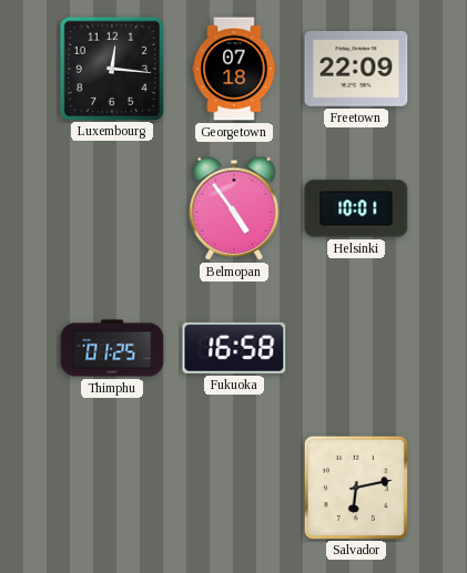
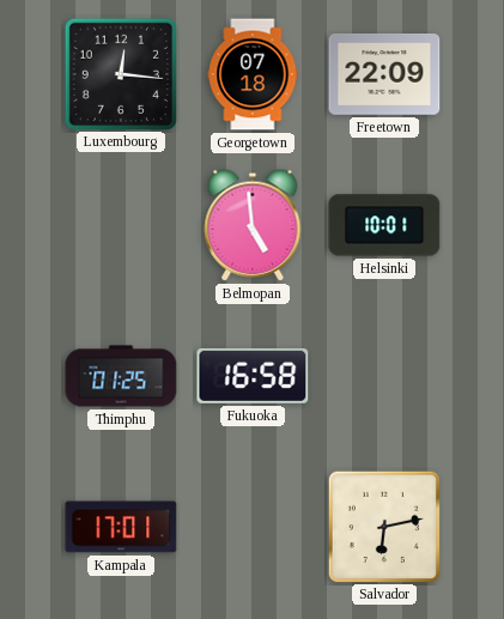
Belmopan: 4:54 -> 4:59 (253, 225)
Kampala: none -> 17:01 (121, 527)
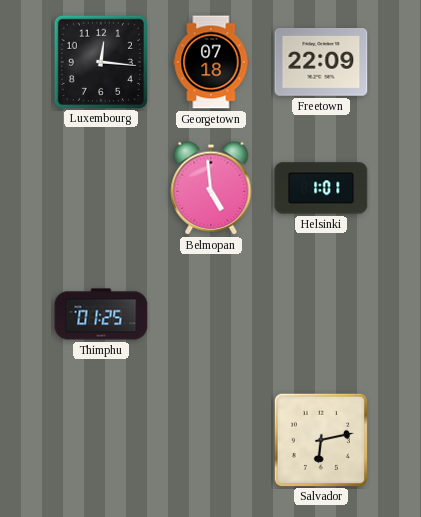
Helsinki: 10:01 -> 1:01 (321, 188)
Fukuoka: 16:58 -> none (253, 376)
Kampala: 17:01 -> none (121, 527)
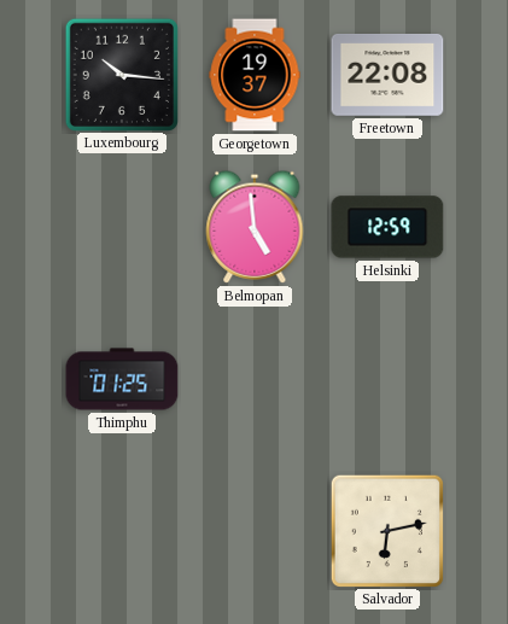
Luxembourg: 12:16 -> 10:16 (121, 74)
Georgetown: 07:18 -> 19:37 (255, 75)
Freetown: 22:09 -> 22:08 (387, 76)
Helsinki: 1:01 -> 12:59 (387, 227)
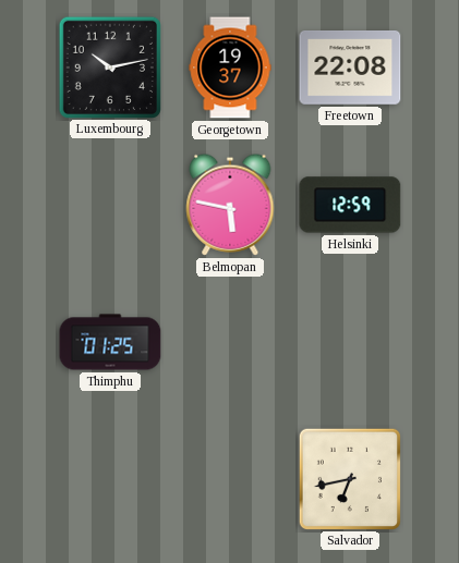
Luxembourg: 10:16 -> 10:13 (109, 66)
Belmopan: 4:59 -> 5:47 (230, 205)
Salvador: 6:13 -> 6:43 (349, 478)
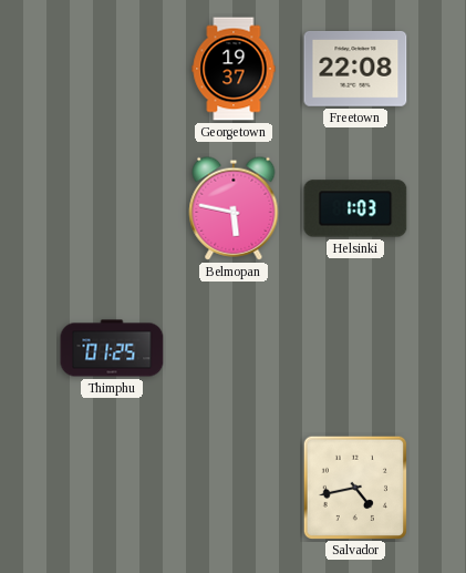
Luxembourg: 10:13 -> none (109, 66)
Helsinki: 12:59 -> 1:03 (355, 208)
Salvador: 6:43 -> 4:43 (354, 487)
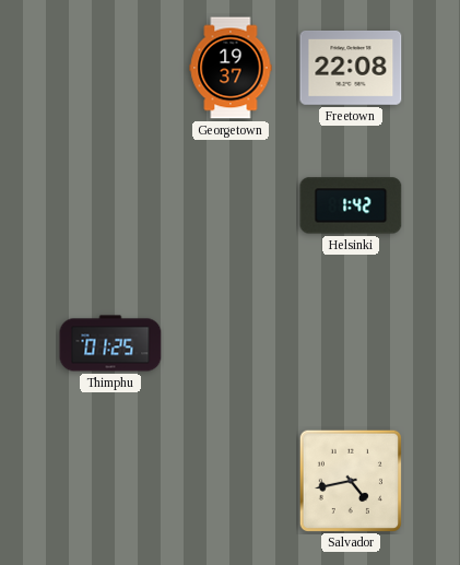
Belmopan: 5:47 -> none (234, 208)
Helsinki: 1:03 -> 1:42 (351, 205)
